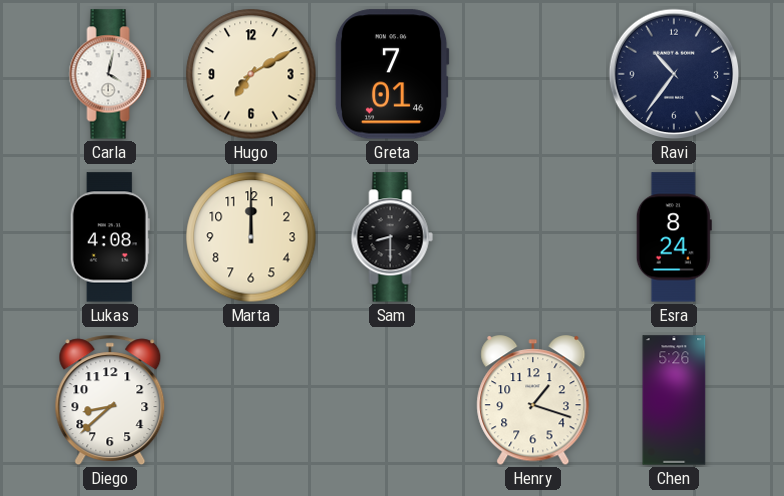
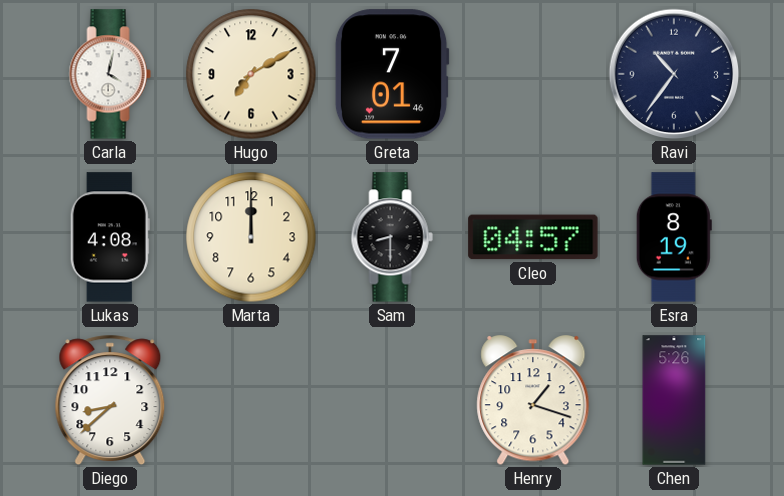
Cleo: none -> 04:57 (533, 237)
Esra: 8:24 -> 8:19 (674, 237)
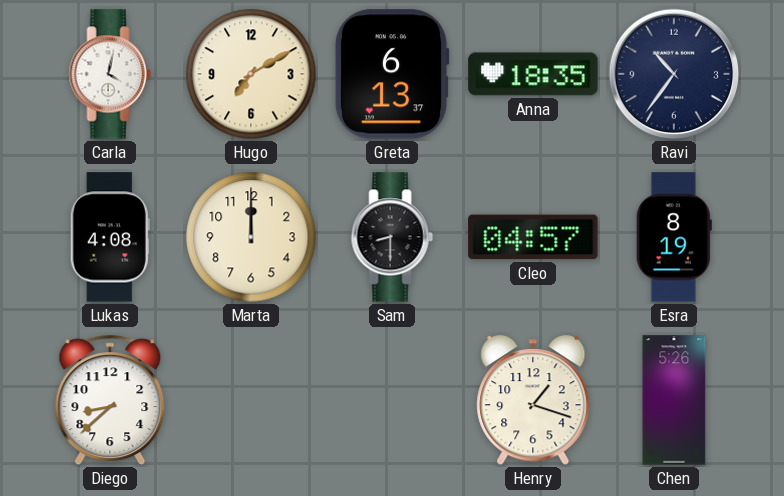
Greta: 7:01 -> 6:13 (392, 74)
Anna: none -> 18:35 (533, 74)
